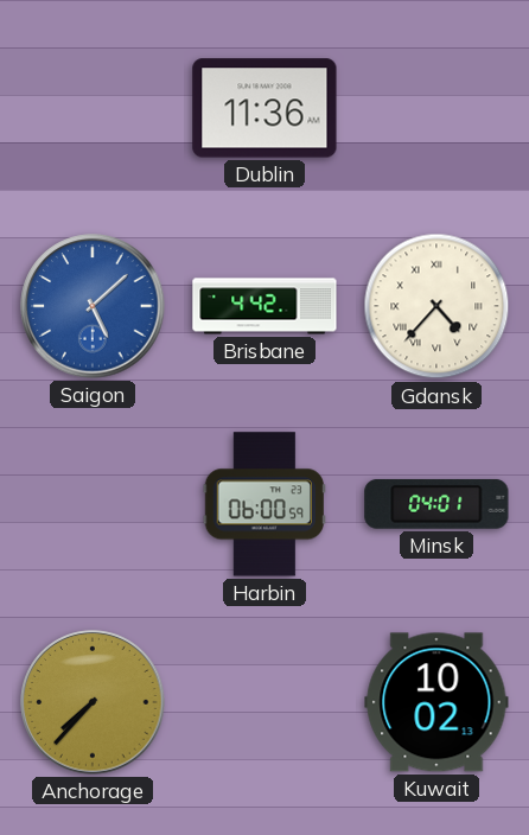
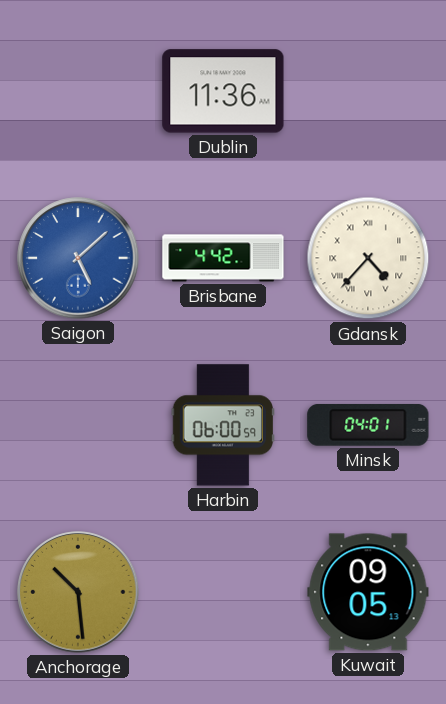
Anchorage: 7:37 -> 10:29 (78, 592)
Kuwait: 10:02 -> 09:05 (368, 592)
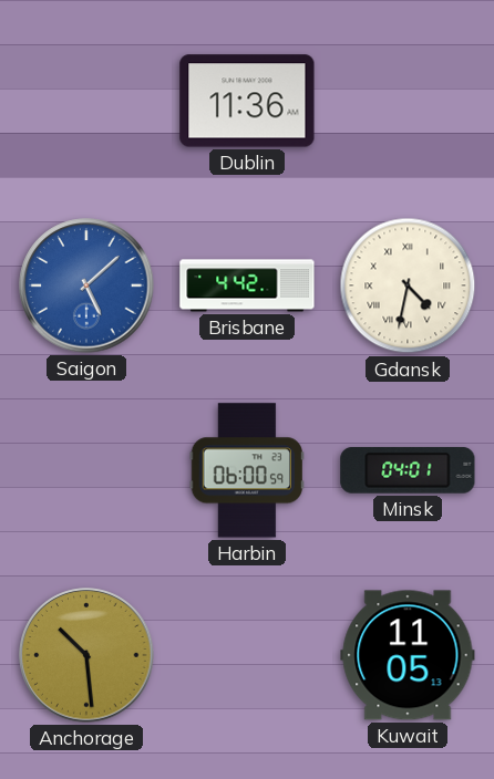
Gdansk: 4:37 -> 4:32 (408, 285)
Kuwait: 09:05 -> 11:05 (408, 655)
